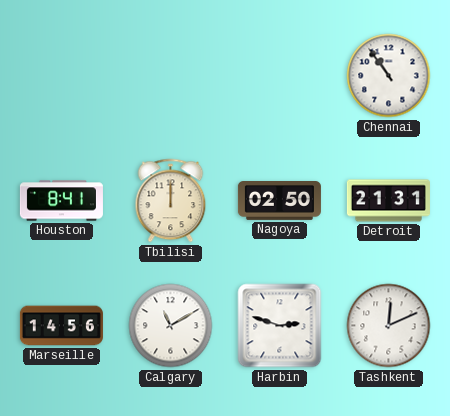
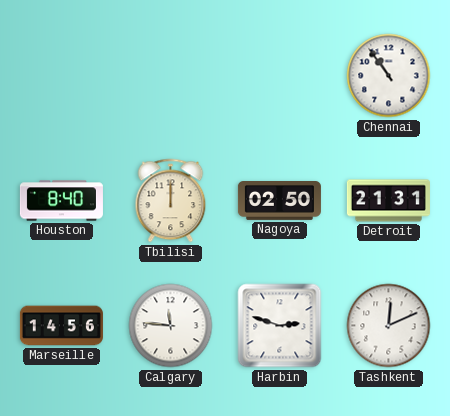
Houston: 8:41 -> 8:40 (61, 201)
Calgary: 11:10 -> 11:46 (171, 326)
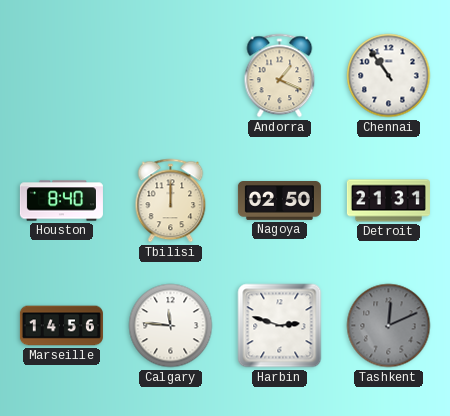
Andorra: none -> 1:19 (280, 76)
Tashkent dial: white -> grey (389, 326)
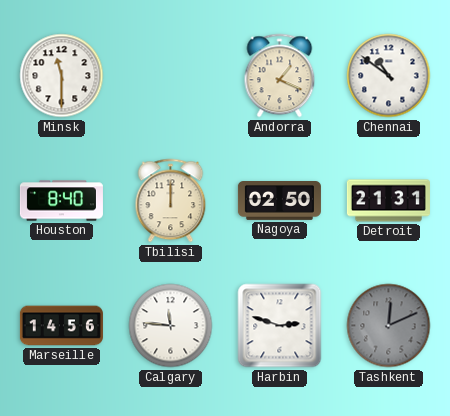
Minsk: none -> 11:30 (62, 76)
Chennai: 10:54 -> 10:51 (389, 76)
